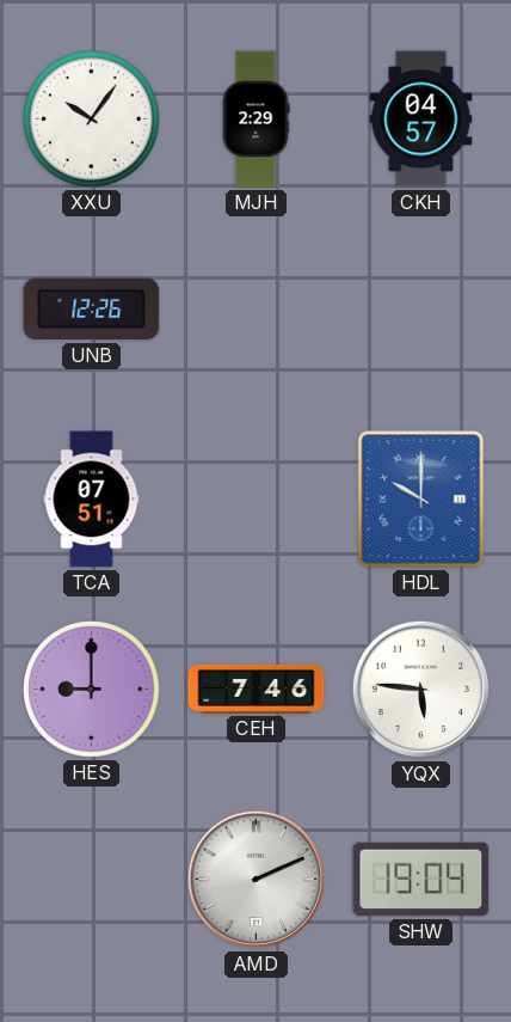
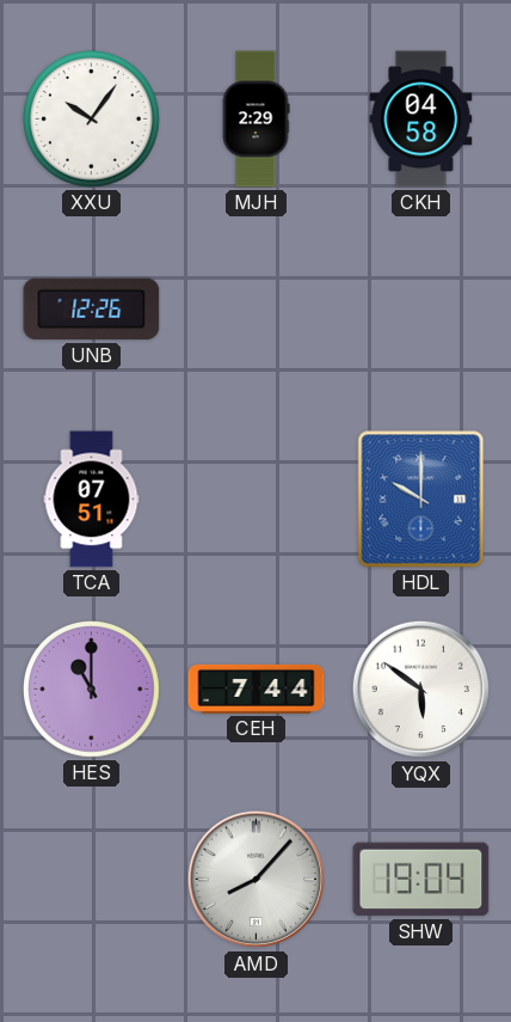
CKH: 04:57 -> 04:58 (421, 120)
HES: 9:00 -> 11:00 (92, 690)
CEH: 7:46 -> 7:44 (257, 689)
YQX: 5:46 -> 5:51 (421, 690)
AMD: 2:11 -> 8:07 (257, 880)
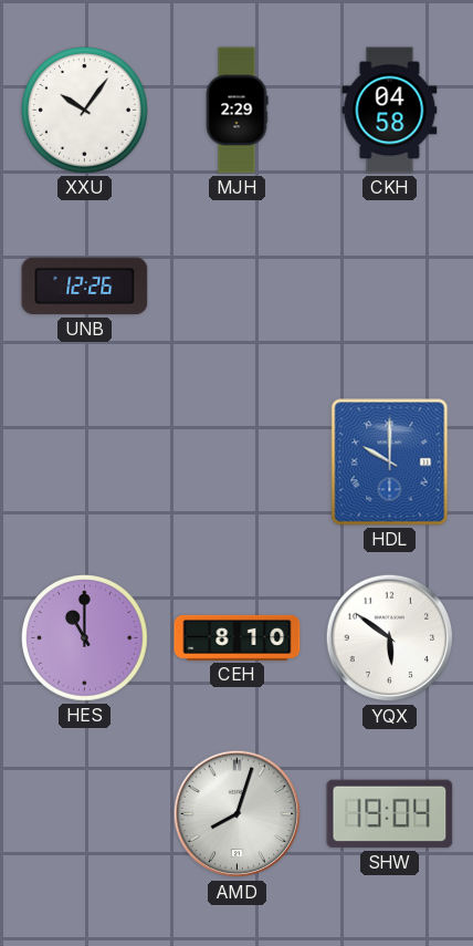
TCA: 07:51 -> none (92, 500)
CEH: 7:44 -> 8:10 (238, 637)
AMD: 8:07 -> 8:03 (238, 814)
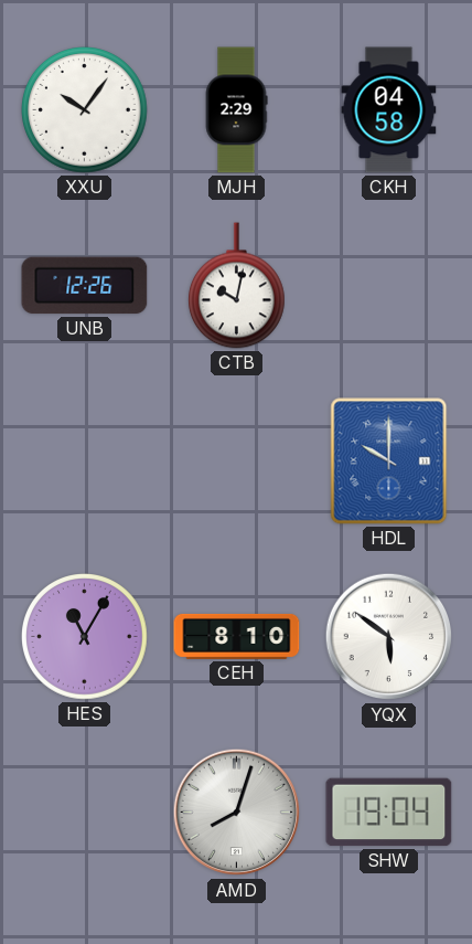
CTB: none -> 10:02 (236, 286)
HES: 11:00 -> 11:05 (85, 637)
